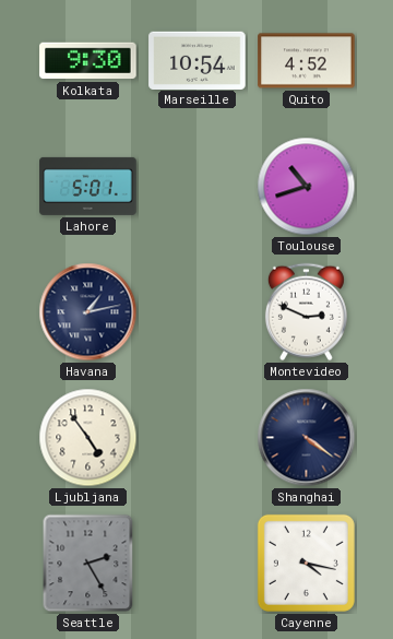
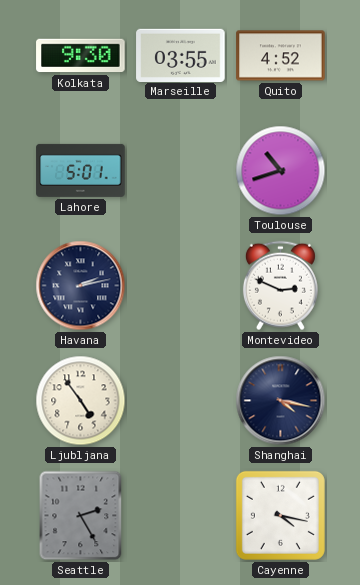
Marseille: 10:54 -> 03:55 (181, 55)
Havana: 1:13 -> 2:13 (81, 286)
Shanghai: 4:21 -> 4:17 (281, 401)
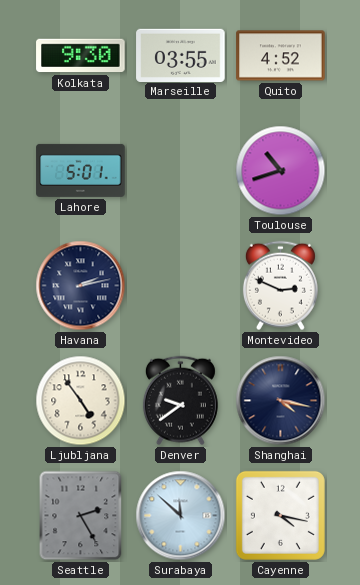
Denver: none -> 9:39 (180, 401)
Surabaya: none -> 11:52 (181, 516)
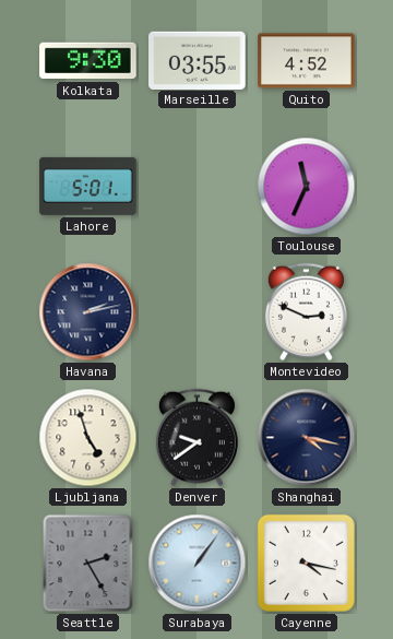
Toulouse: 10:42 -> 11:34 (307, 187)
Ljubljana: 4:54 -> 4:57 (88, 438)
Surabaya: 11:52 -> 1:06 (198, 564)
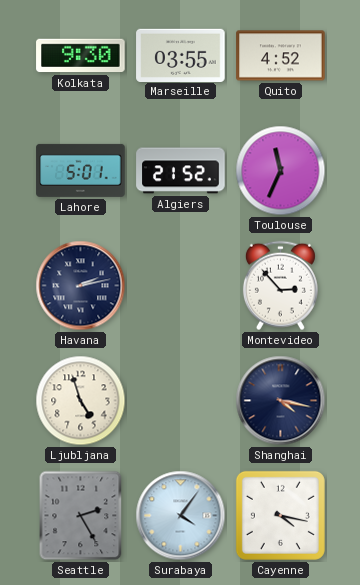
Algiers: none -> 21:52 (181, 171)
Montevideo: 2:49 -> 2:53 (280, 286)
Denver: 9:39 -> none (196, 438)
Surabaya: 1:06 -> 4:06 (181, 516)
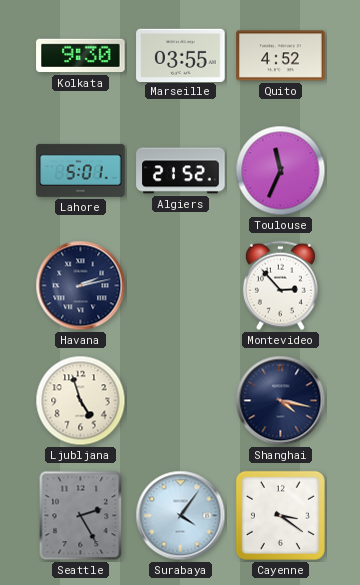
Cayenne: 4:17 -> 3:21 (280, 515)
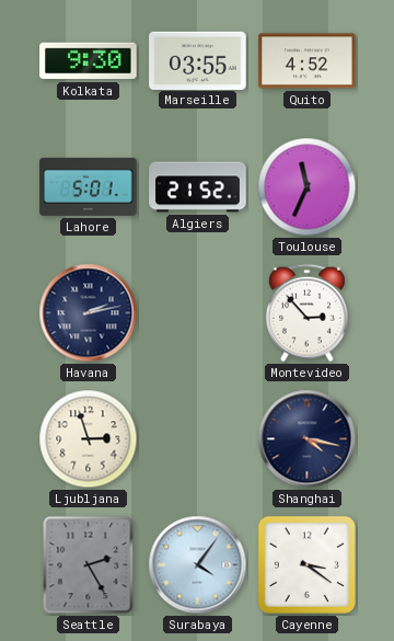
Ljubljana: 4:57 -> 2:57 (89, 439)
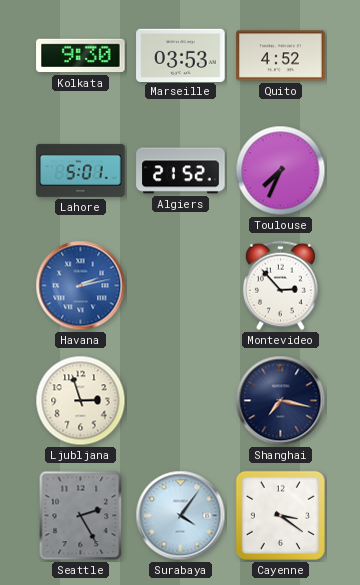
Marseille: 03:55 -> 03:53 (181, 55)
Toulouse: 11:34 -> 7:34 (281, 171)
Havana dial: navy -> blue (81, 286)
Shanghai: 4:17 -> 7:17 (281, 401)
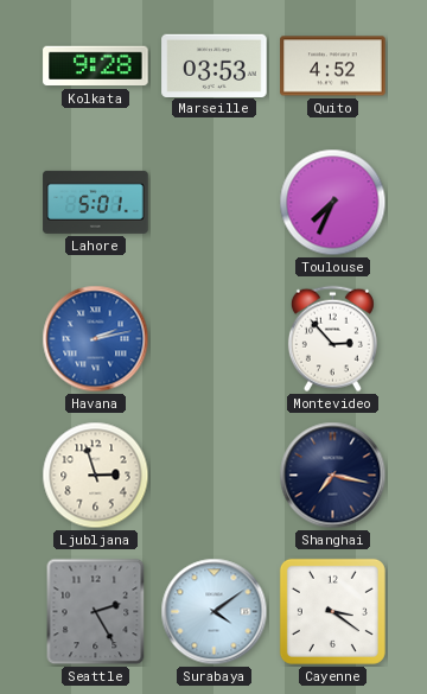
Kolkata: 9:30 -> 9:28 (96, 66)
Algiers: 21:52 -> none (181, 171)
Surabaya: 4:06 -> 4:09 (215, 612)
